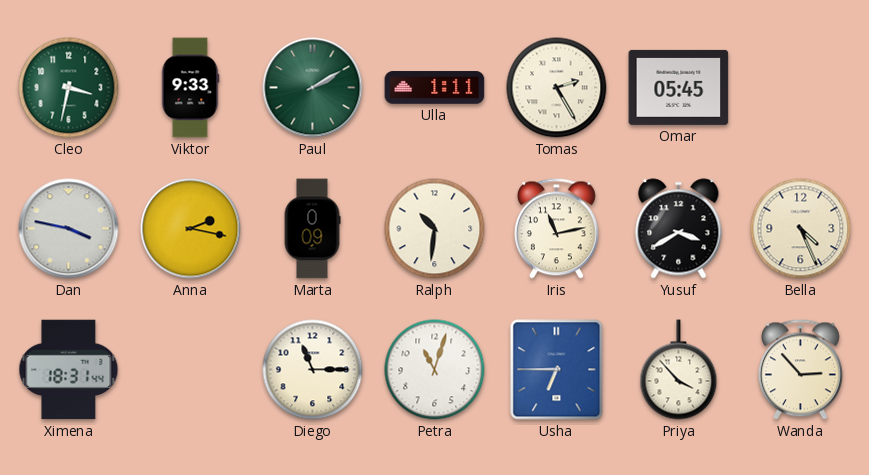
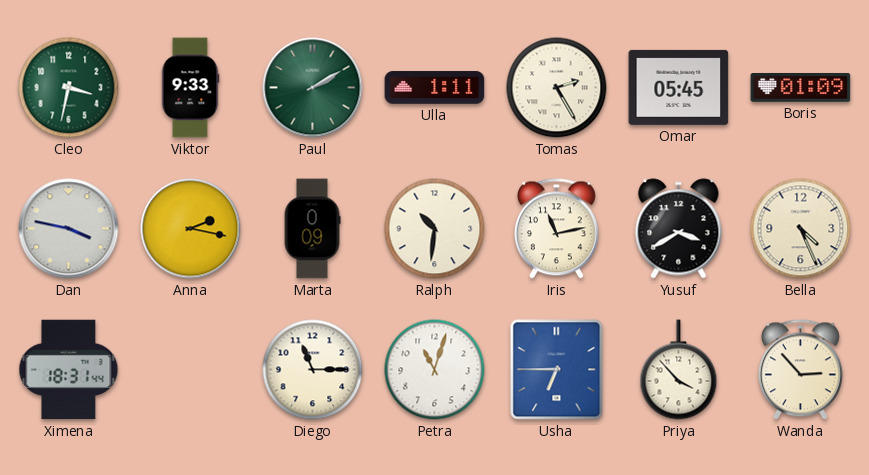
Boris: none -> 01:09 (801, 88)
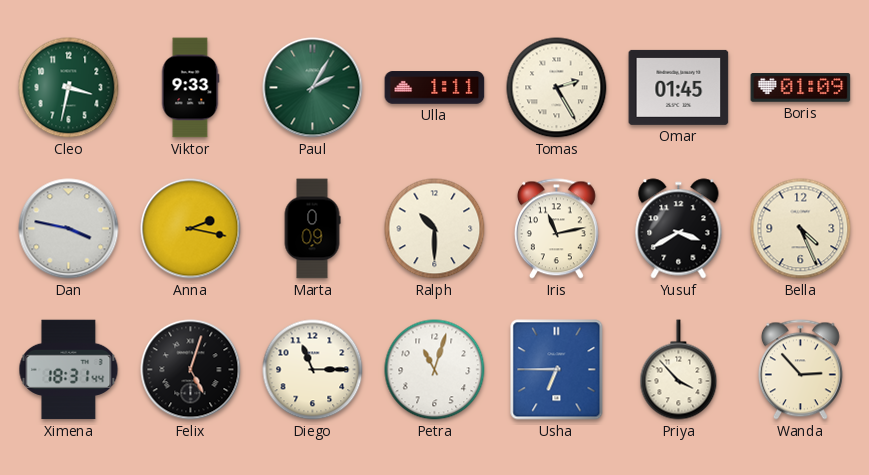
Paul: 2:10 -> 2:05 (313, 88)
Omar: 05:45 -> 01:45 (679, 87)
Ralph: 10:31 -> 10:30 (435, 229)
Felix: none -> 5:03 (191, 370)
